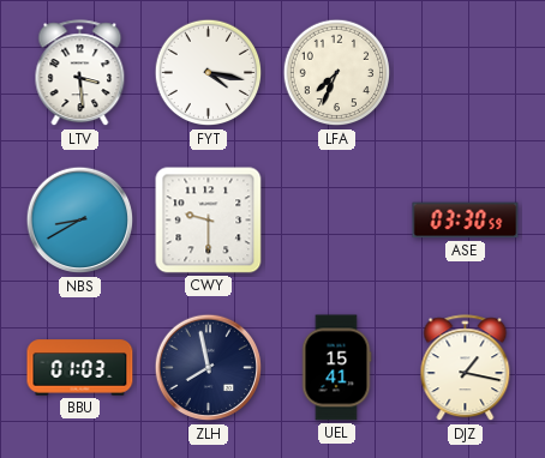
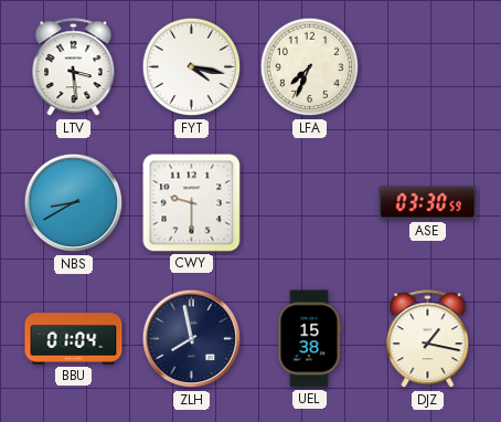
BBU: 01:03 -> 01:04 (74, 339)
UEL: 15:41 -> 15:38 (309, 339)
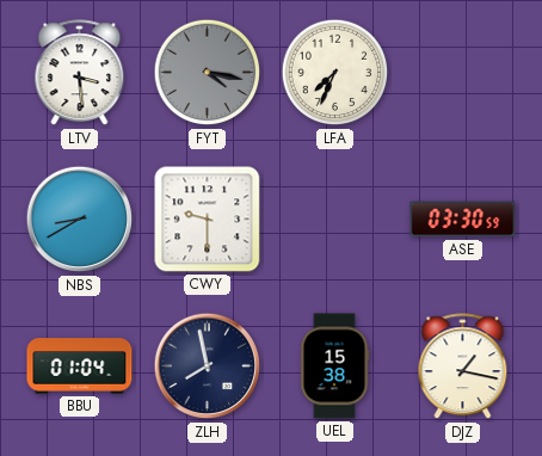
FYT dial: white -> grey (208, 73)
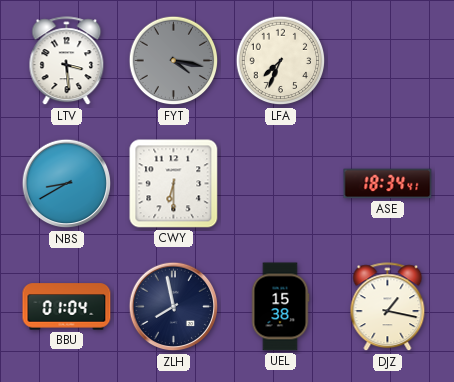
CWY: 9:30 -> 6:30 (174, 184)
ASE: 03:30 -> 18:34 (388, 184)
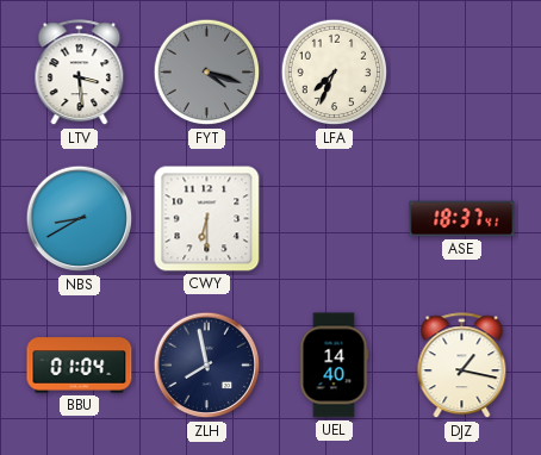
FYT: 4:17 -> 4:18 (207, 73)
ASE: 18:34 -> 18:37 (462, 219)
UEL: 15:38 -> 14:40 (334, 366)
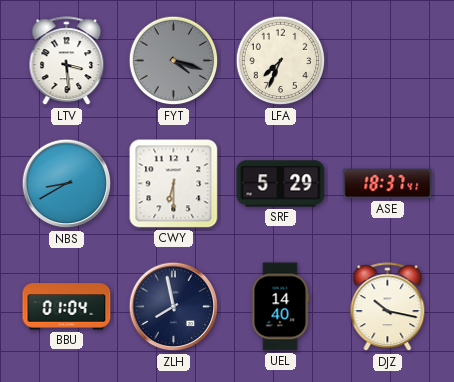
SRF: none -> 5:29 (281, 184)
DJZ: 1:17 -> 10:17 (388, 307)
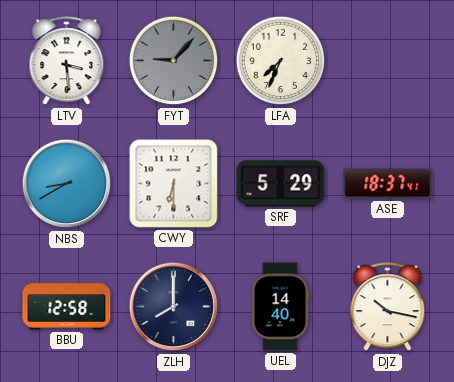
FYT: 4:18 -> 9:07 (174, 61)
BBU: 01:04 -> 12:58 (67, 307)
ZLH: 7:58 -> 8:00 (174, 307)
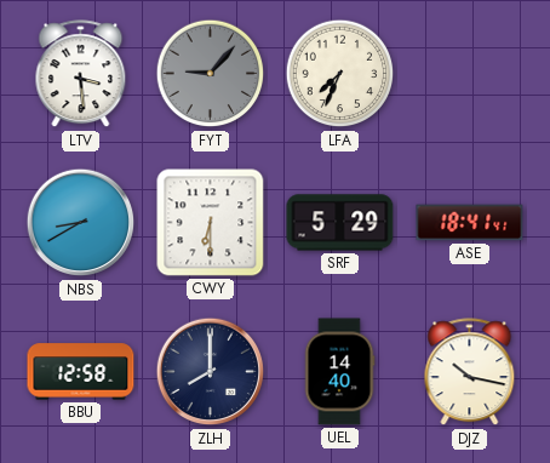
ASE: 18:37 -> 18:41 (470, 223)
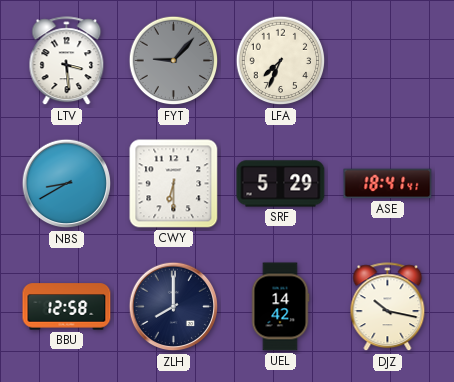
UEL: 14:40 -> 14:42 (280, 307)
